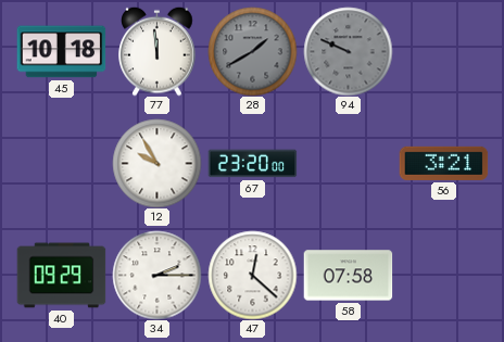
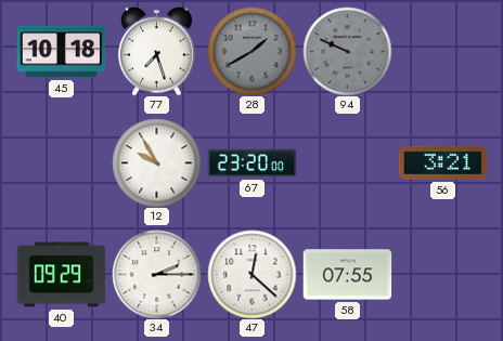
77: 11:59 -> 7:27 (157, 51)
58: 07:58 -> 07:55 (347, 275)
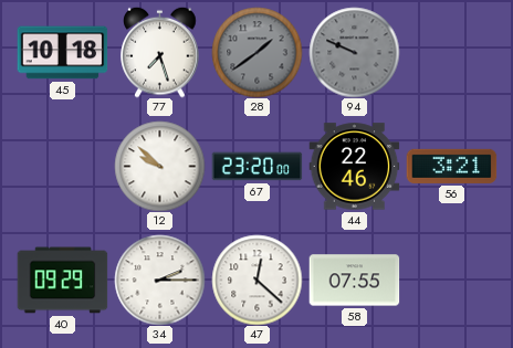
28: 1:40 -> 1:39 (256, 52)
12: 9:55 -> 9:52 (159, 166)
44: none -> 22:46 (354, 167)
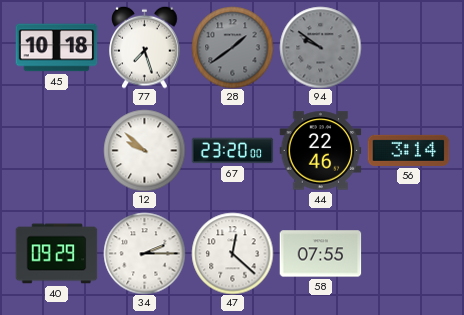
94: 9:49 -> 9:51 (320, 47)
56: 3:21 -> 3:14 (408, 150)
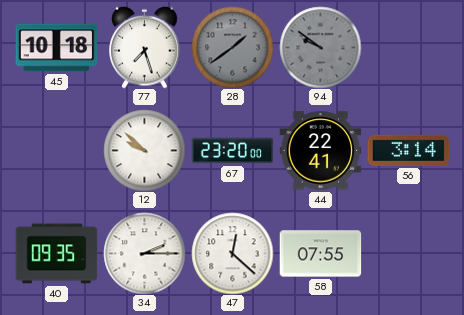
44: 22:46 -> 22:41 (320, 151)
40: 09:29 -> 09:35 (56, 254)
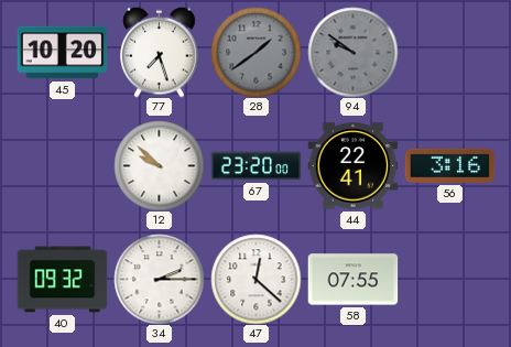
45: 10:18 -> 10:20 (62, 53)
56: 3:14 -> 3:16 (449, 165)
40: 09:35 -> 09:32 (62, 280)
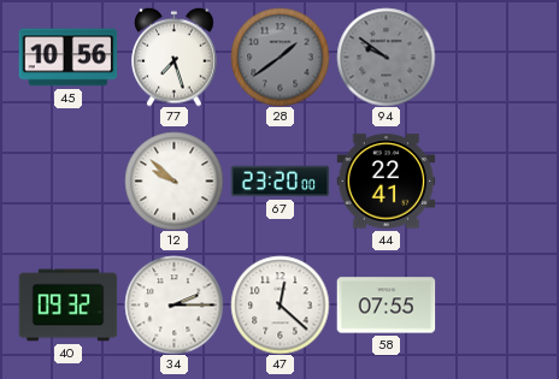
45: 10:20 -> 10:56 (67, 58)
56: 3:16 -> none (449, 165)
